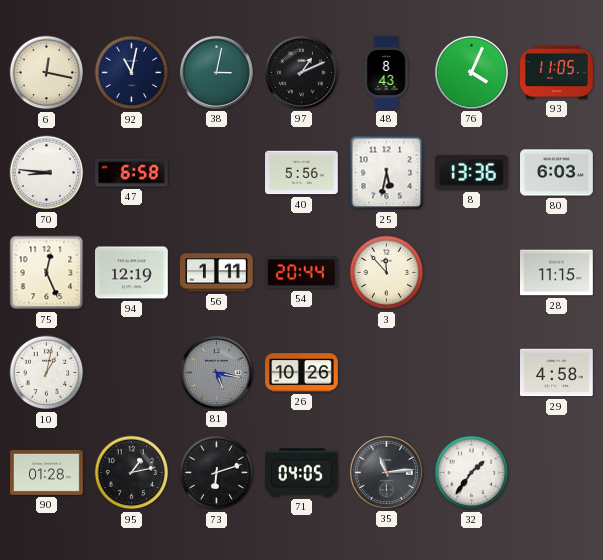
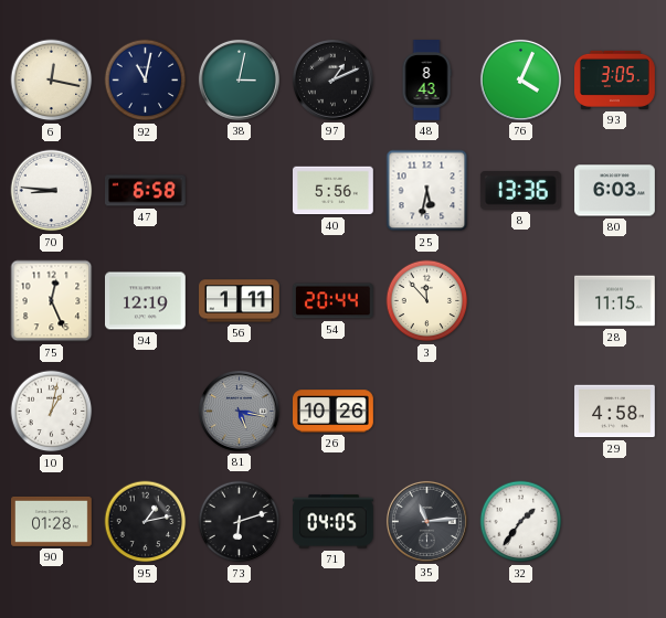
93: 11:05 -> 3:05 (615, 79)
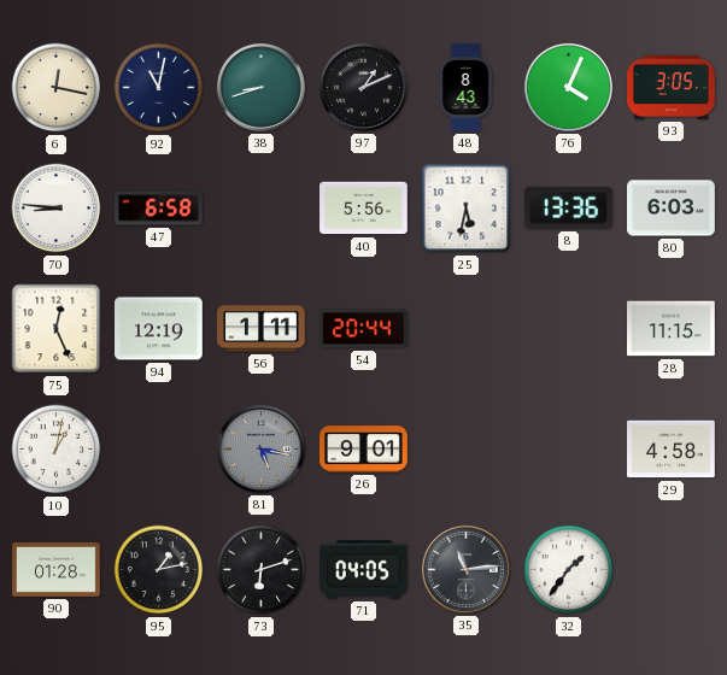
38: 3:02 -> 8:42 (260, 87)
3: 11:53 -> none (427, 301)
26: 10:26 -> 9:01 (364, 450)
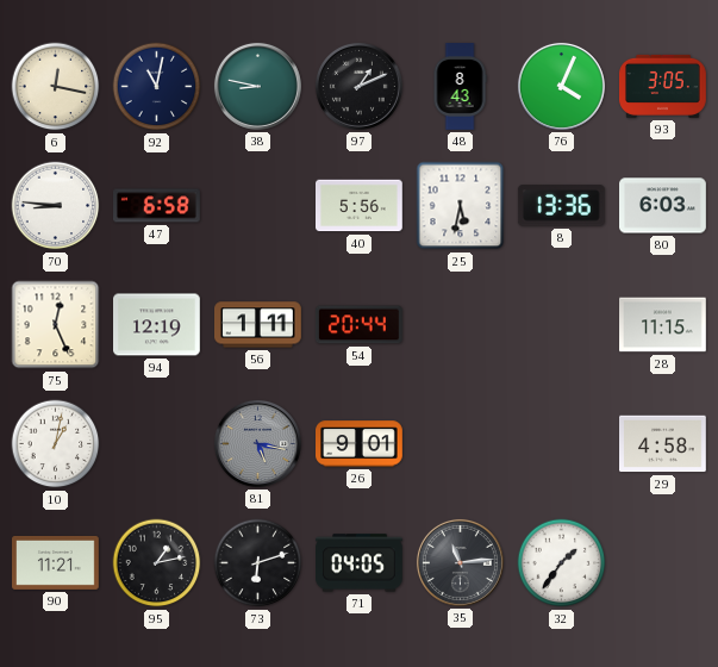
38: 8:42 -> 8:47 (257, 86)
90: 01:28 -> 11:21 (56, 562)
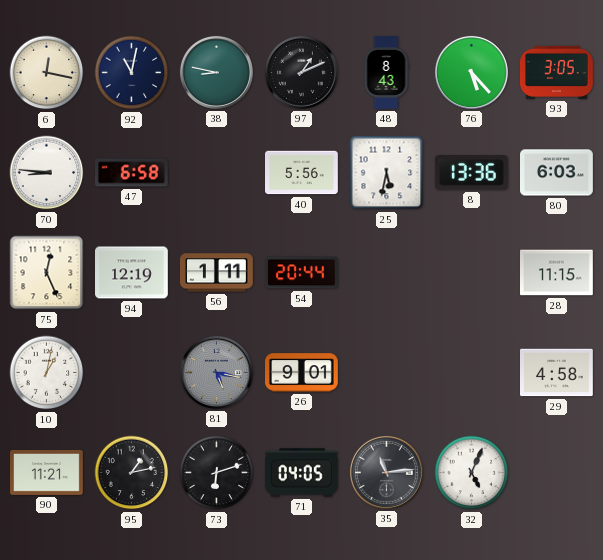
76: 4:04 -> 5:23 (471, 72)
32: 1:36 -> 5:04 (472, 473)
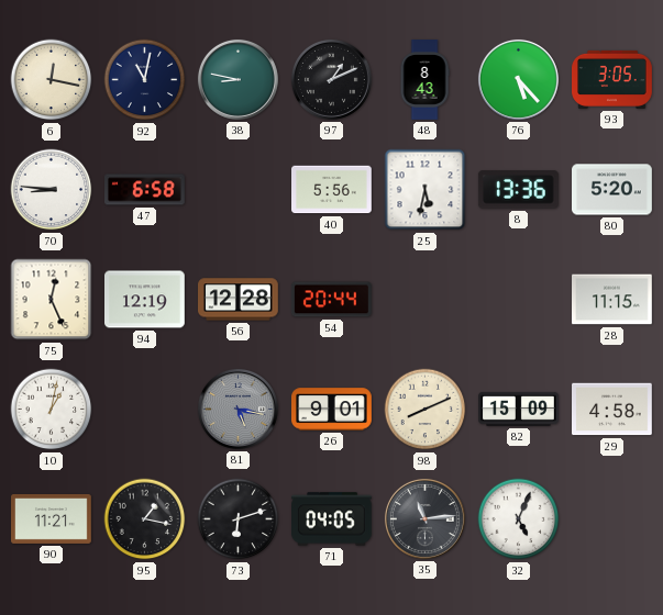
80: 6:03 -> 5:20 (612, 190)
56: 1:11 -> 12:28 (239, 300)
98: none -> 8:11 (426, 410)
82: none -> 15:09 (519, 409)
95: 1:13 -> 1:17 (145, 519)
